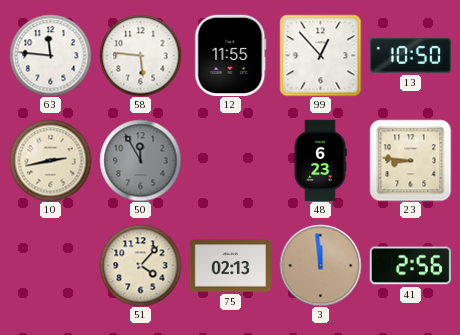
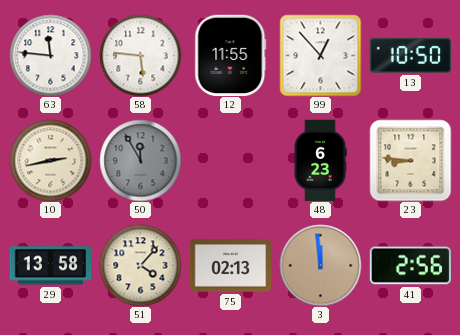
29: none -> 13:58 (50, 266)
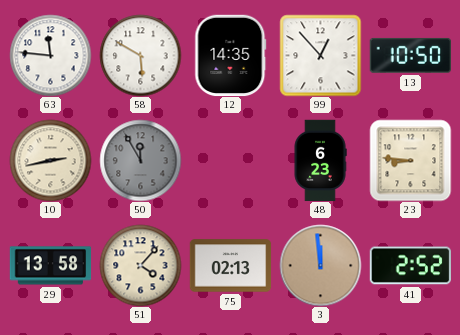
58: 5:46 -> 5:50 (140, 55)
12: 11:55 -> 14:35 (231, 55)
41: 2:56 -> 2:52 (410, 266)
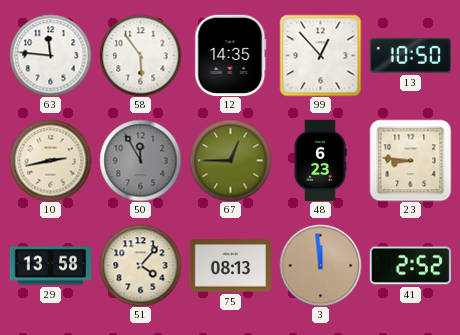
58: 5:50 -> 5:54 (140, 55)
67: none -> 12:45 (230, 160)
75: 02:13 -> 08:13 (230, 266)
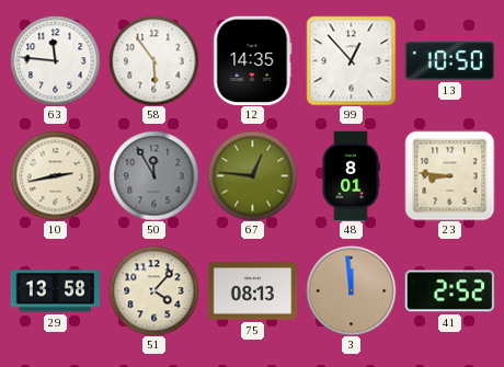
67: 12:45 -> 12:46 (252, 175)
48: 6:23 -> 8:01 (351, 175)
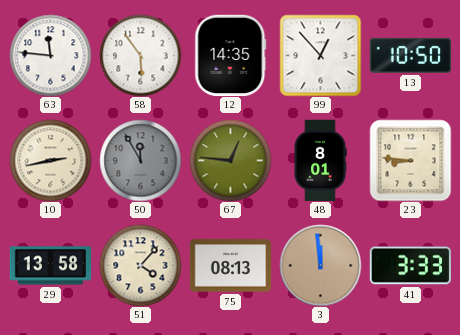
41: 2:52 -> 3:33 (410, 266)
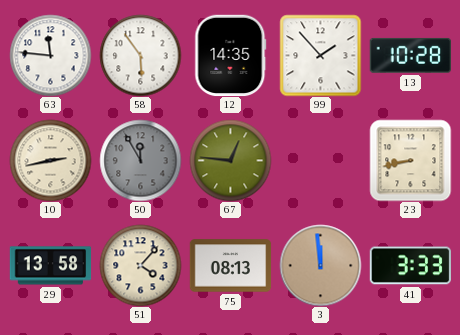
99: 12:53 -> 1:53 (320, 55)
13: 10:50 -> 10:28 (410, 55)
48: 8:01 -> none (320, 160)
23: 8:46 -> 8:43 (410, 160)
